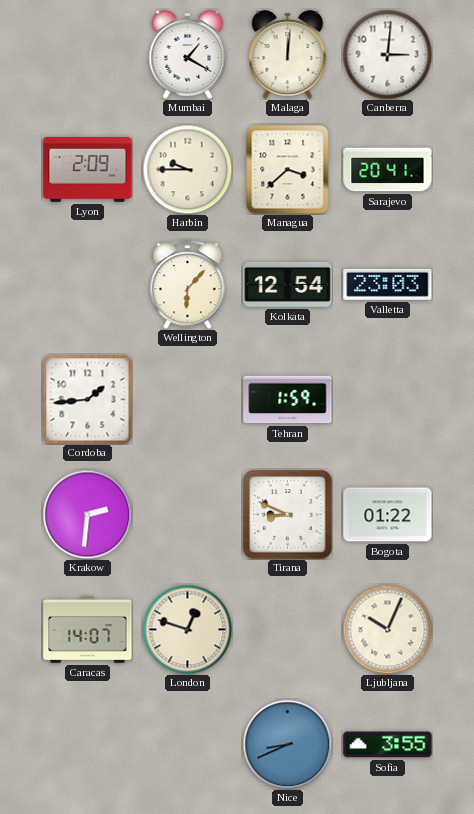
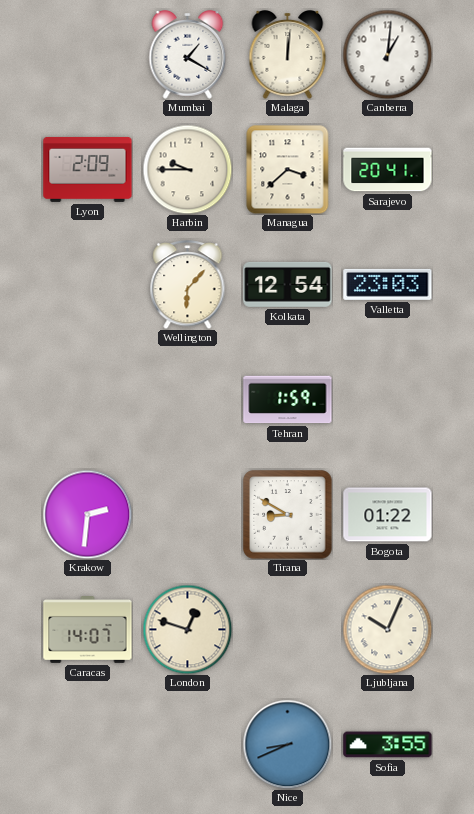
Canberra: 3:01 -> 1:01 (387, 54)
Cordoba: 1:44 -> none (87, 399)
Tirana: 8:49 -> 8:50 (288, 515)
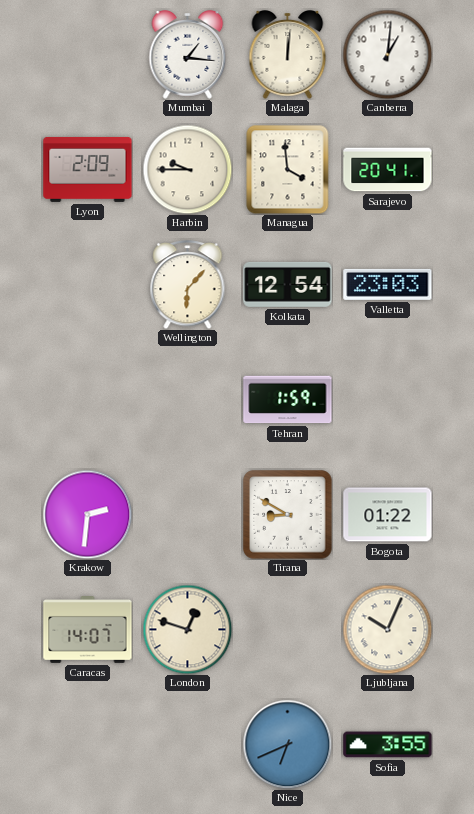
Mumbai: 1:20 -> 1:16 (188, 55)
Managua: 3:38 -> 3:59 (288, 169)
Nice: 8:41 -> 6:41 (287, 744)
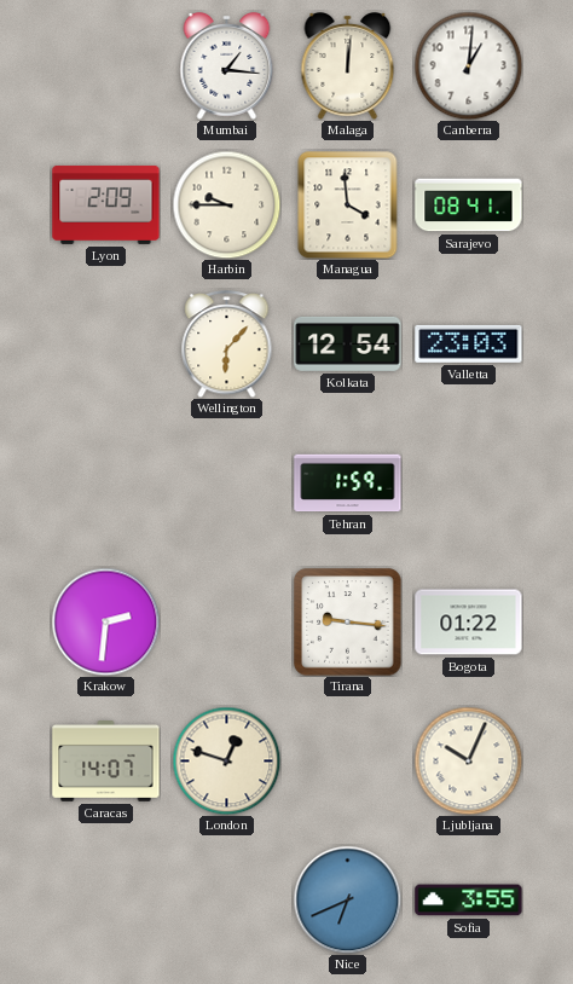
Sarajevo: 20:41 -> 08:41 (469, 206)
Tirana: 8:50 -> 9:16 (348, 623)
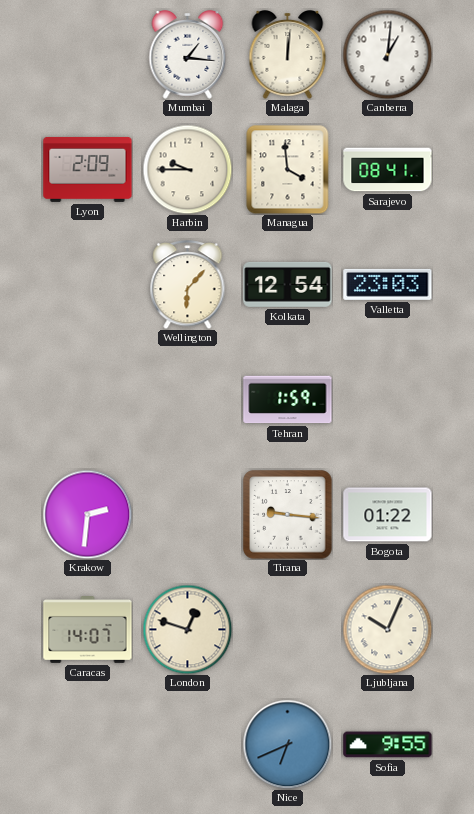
Sofia: 3:55 -> 9:55 (388, 745)
